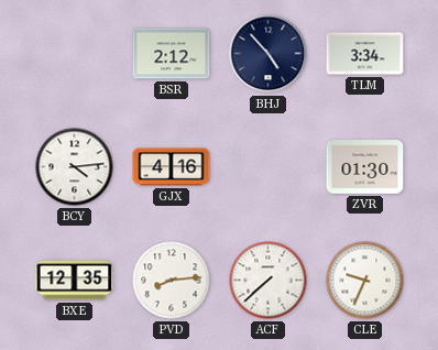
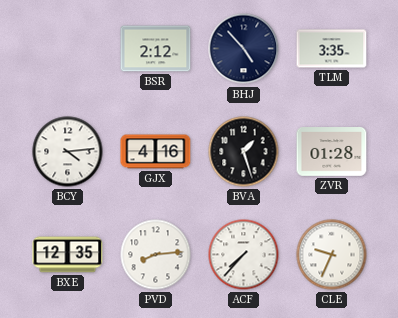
TLM: 3:34 -> 3:35 (332, 49)
BVA: none -> 1:27 (244, 152)
ZVR: 01:30 -> 01:28 (332, 152)
ACF: 7:38 -> 7:37 (244, 255)
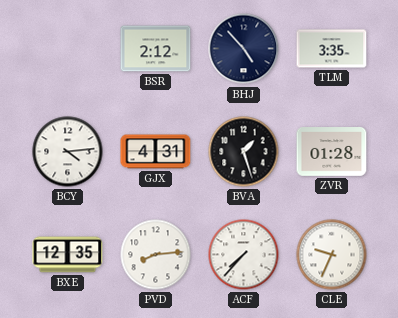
GJX: 4:16 -> 4:31 (156, 152)
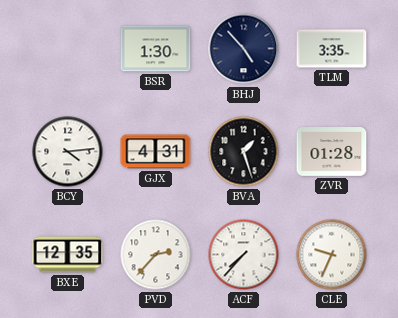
BSR: 2:12 -> 1:30 (156, 49)
PVD: 8:14 -> 2:37 (156, 255)
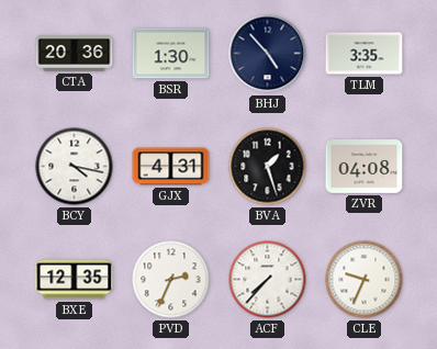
CTA: none -> 20:36 (75, 54)
BCY: 4:14 -> 4:17 (75, 167)
ZVR: 01:28 -> 04:08 (365, 167)
PVD: 2:37 -> 2:34 (171, 280)
